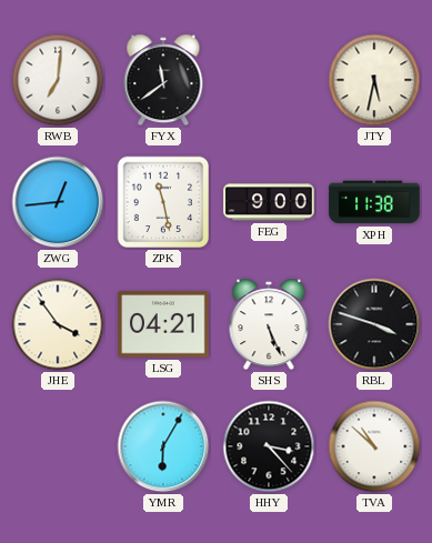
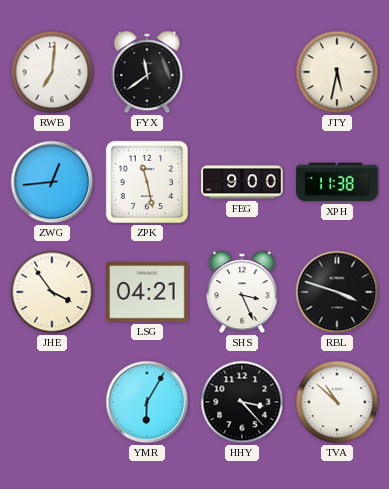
SHS: 5:26 -> 3:26 (242, 292)
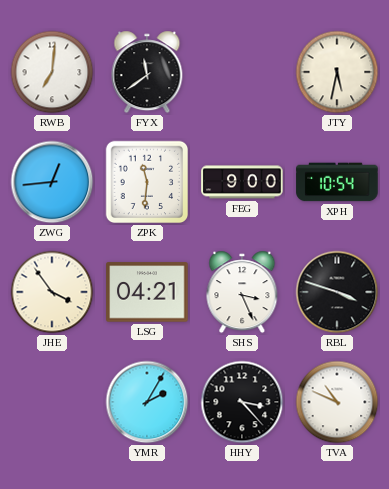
ZPK: 11:28 -> 11:31 (147, 182)
XPH: 11:38 -> 10:54 (337, 182)
YMR: 6:05 -> 2:05 (147, 402)
TVA: 10:52 -> 10:49 (337, 402)
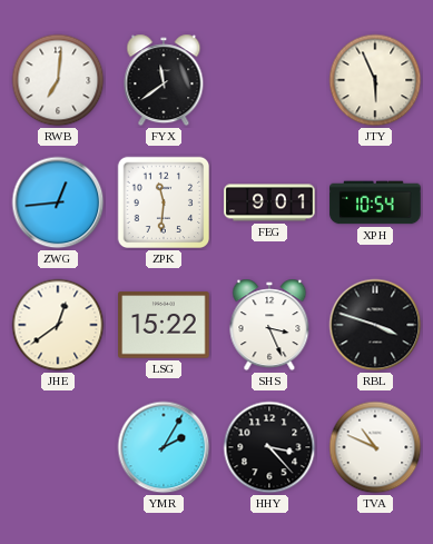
JTY: 5:32 -> 5:56 (375, 80)
FEG: 9:00 -> 9:01 (269, 202)
JHE: 3:54 -> 12:39 (58, 325)
LSG: 04:21 -> 15:22 (164, 325)
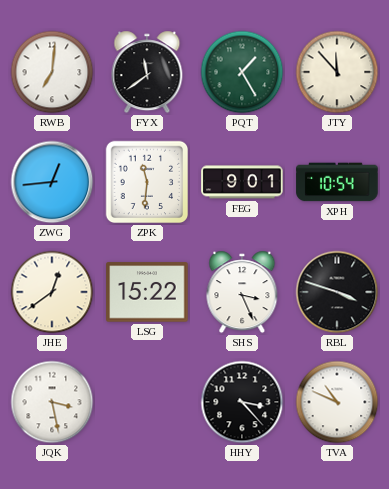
PQT: none -> 1:25 (242, 72)
JTY: 5:56 -> 11:53 (337, 72)
JQK: none -> 3:28 (52, 402)
YMR: 2:05 -> none (164, 447)
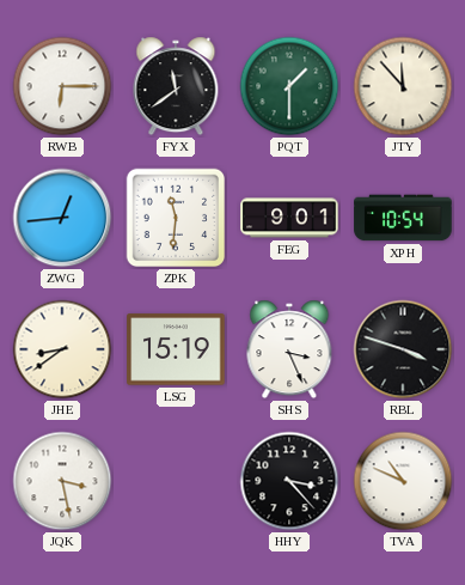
RWB: 7:01 -> 6:15 (62, 86)
PQT: 1:25 -> 1:30 (289, 86)
JHE: 12:39 -> 8:39 (62, 349)
LSG: 15:22 -> 15:19 (176, 349)
